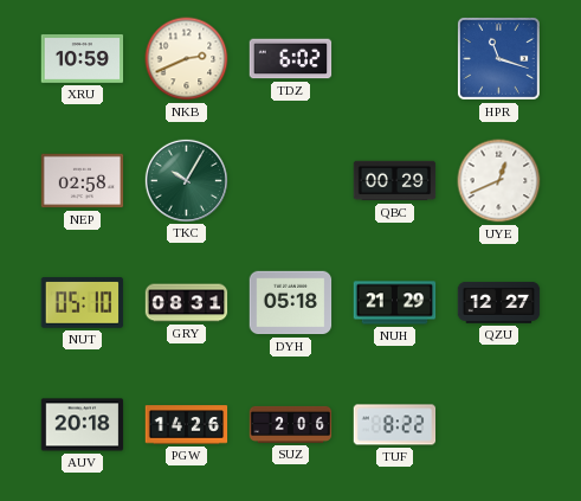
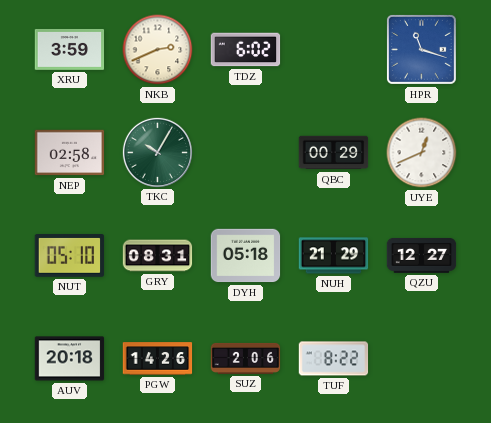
XRU: 10:59 -> 3:59 (70, 49)
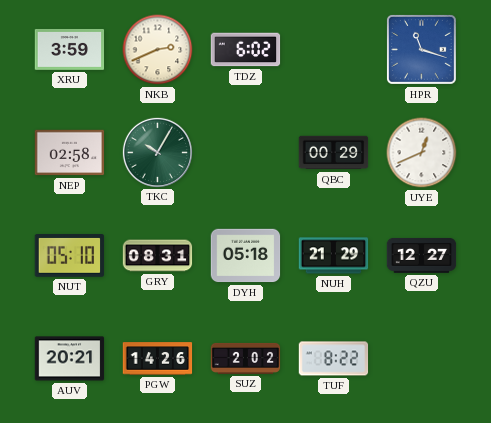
AUV: 20:18 -> 20:21 (70, 359)
SUZ: 2:06 -> 2:02 (246, 358)
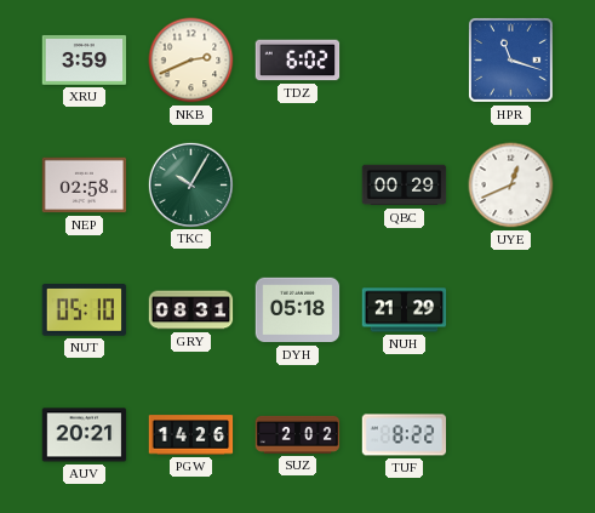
QZU: 12:27 -> none (422, 255)
